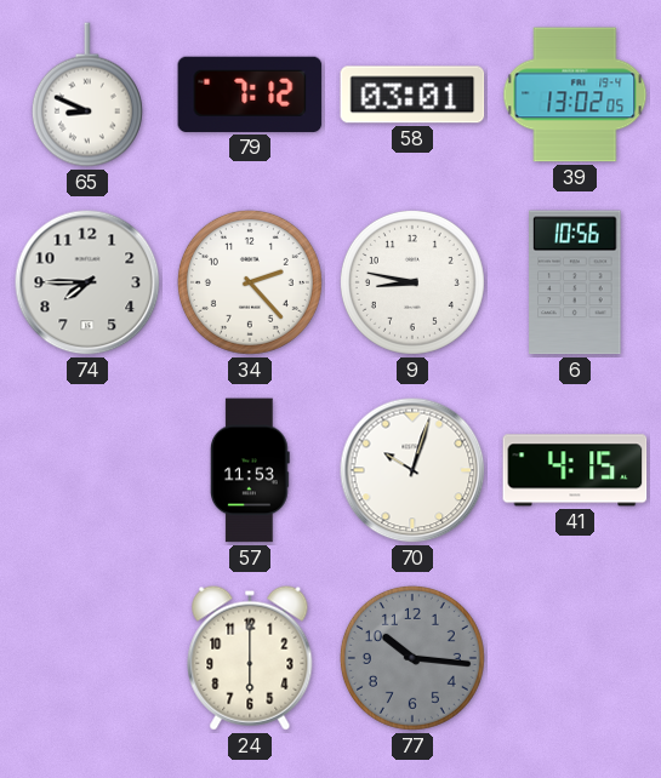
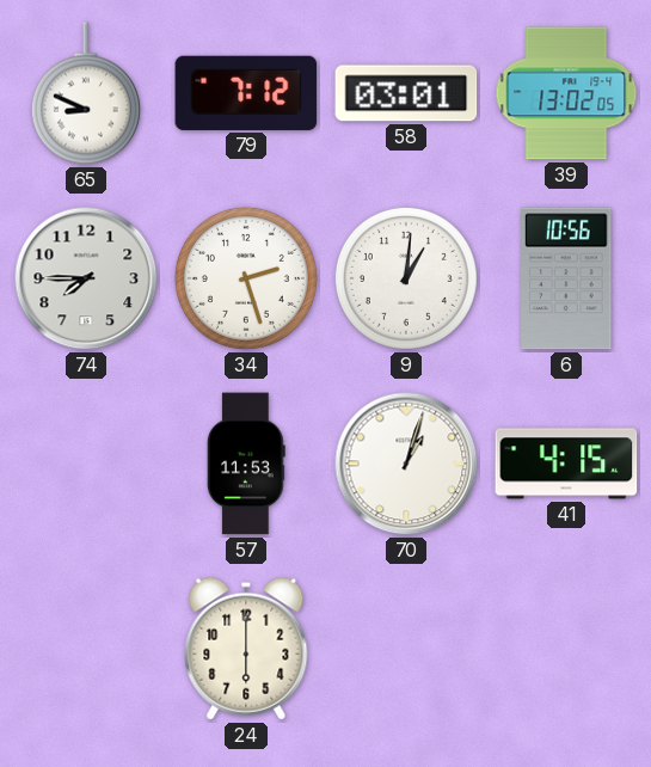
34: 2:23 -> 2:27 (246, 278)
9: 8:47 -> 1:01 (406, 278)
70: 10:03 -> 1:03 (406, 464)
77: 10:16 -> none (412, 658)
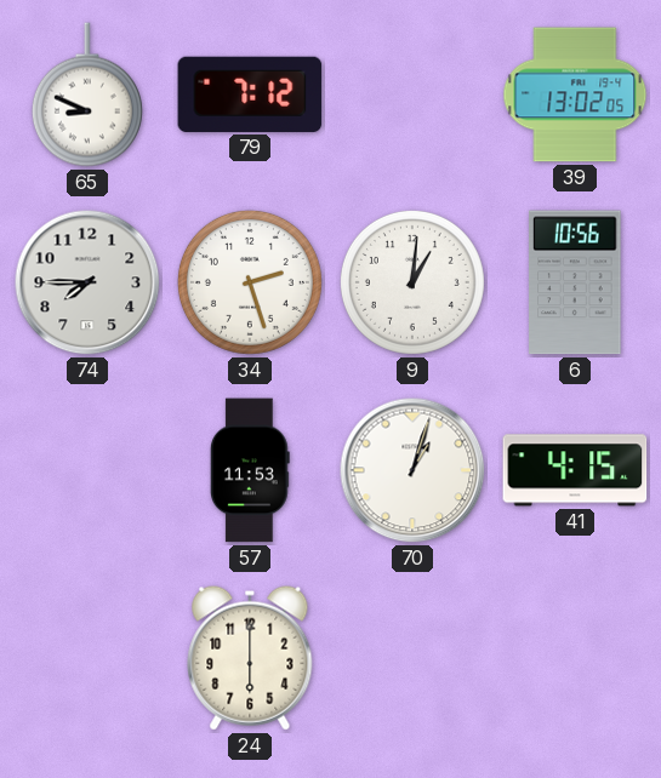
58: 03:01 -> none (406, 93)
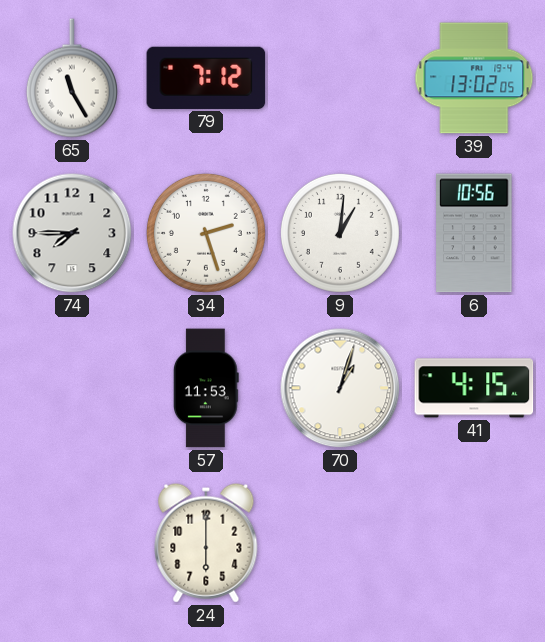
65: 8:49 -> 11:25 (72, 78)
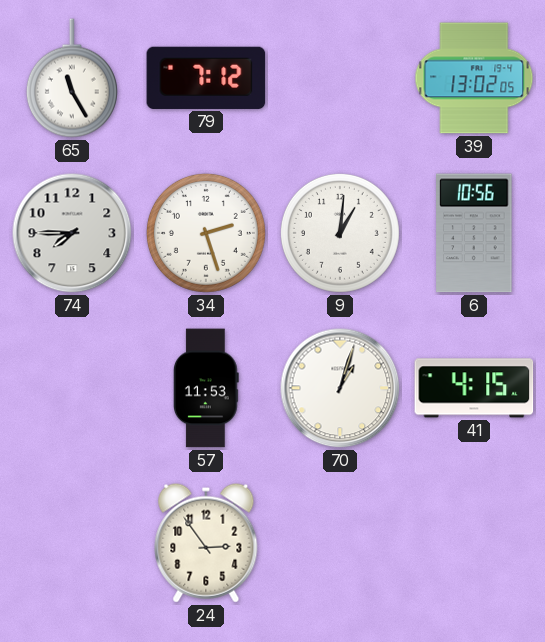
24: 6:00 -> 2:54 (206, 543)
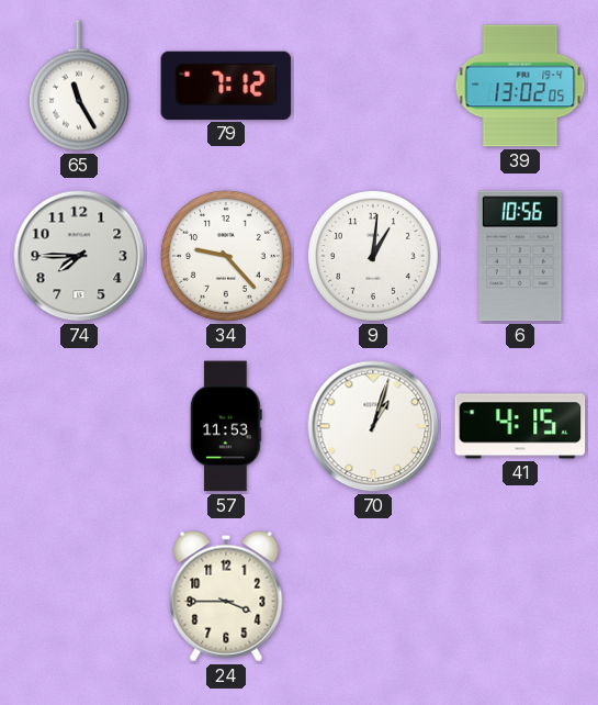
34: 2:27 -> 9:23 (226, 256)
24: 2:54 -> 3:45 (226, 596)
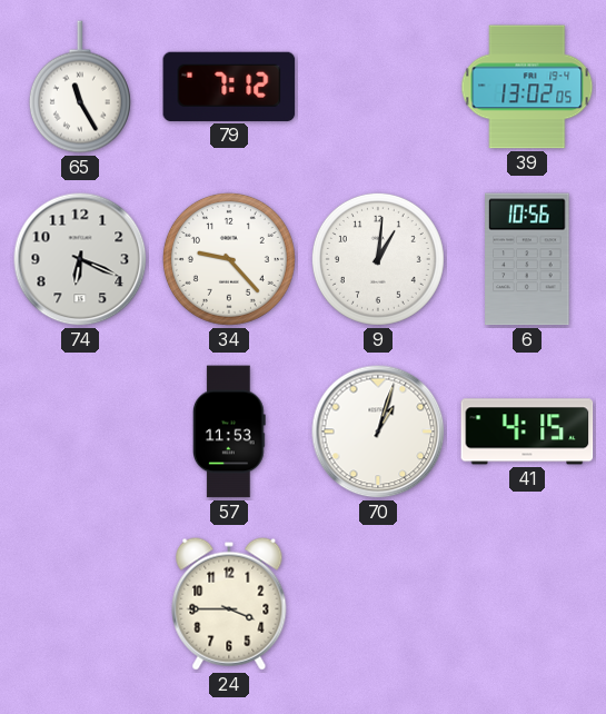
74: 7:45 -> 6:19 (80, 259)
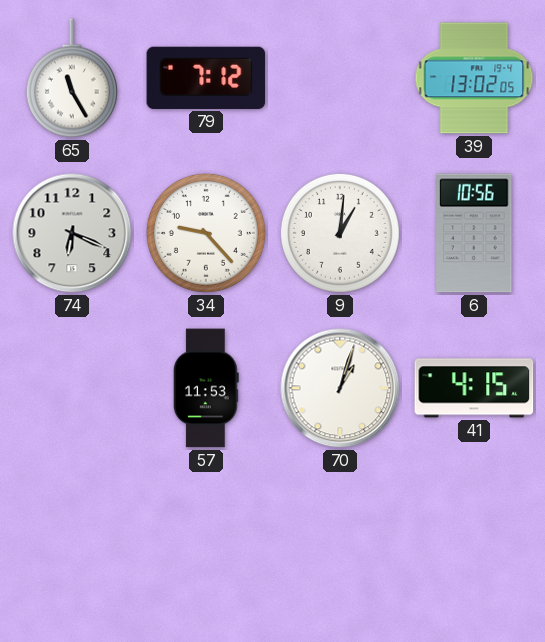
24: 3:45 -> none (229, 604)
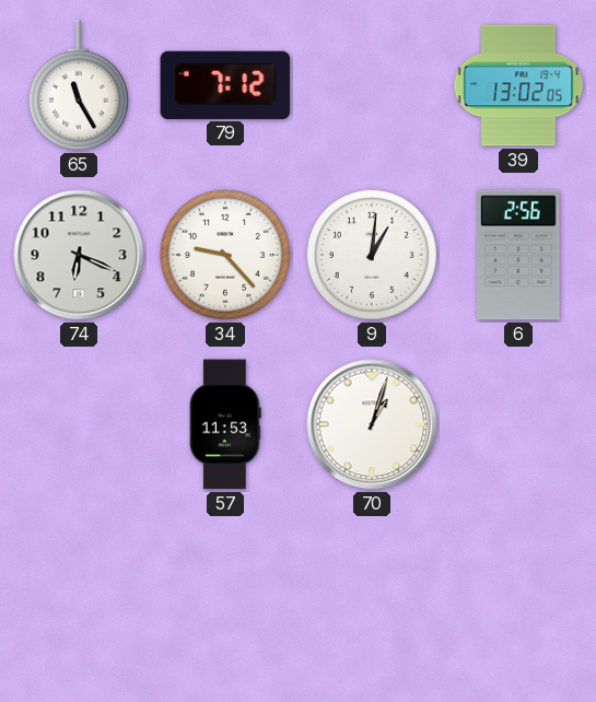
6: 10:56 -> 2:56 (518, 255)
41: 4:15 -> none (474, 388)
